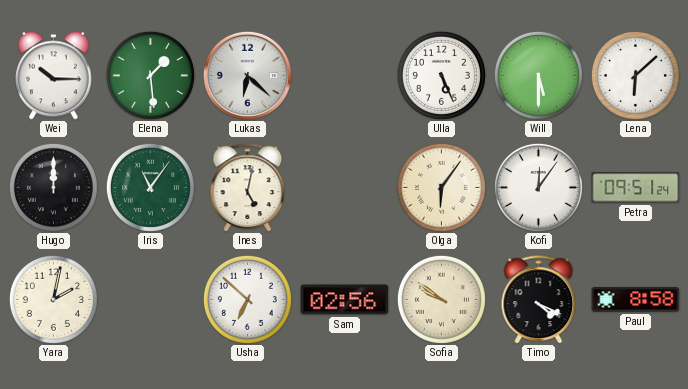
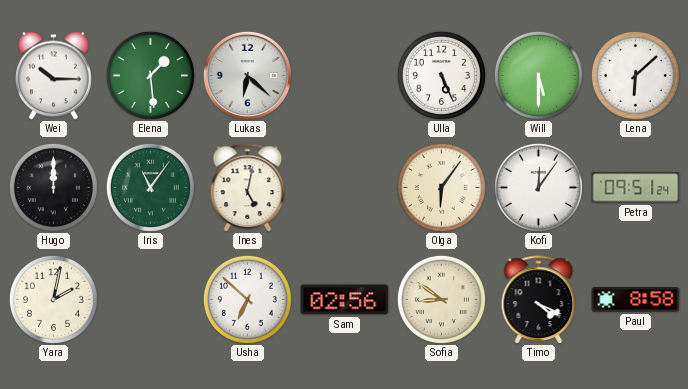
Sofia: 9:51 -> 8:51 (441, 299)
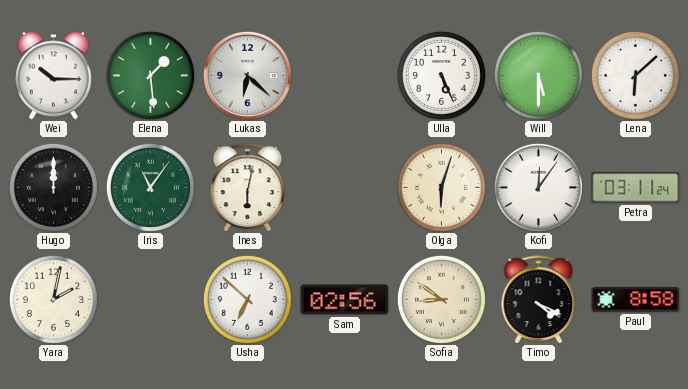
Ines: 5:02 -> 6:02 (248, 188)
Olga: 6:06 -> 6:03 (441, 187)
Petra: 09:51 -> 03:11 (636, 188)
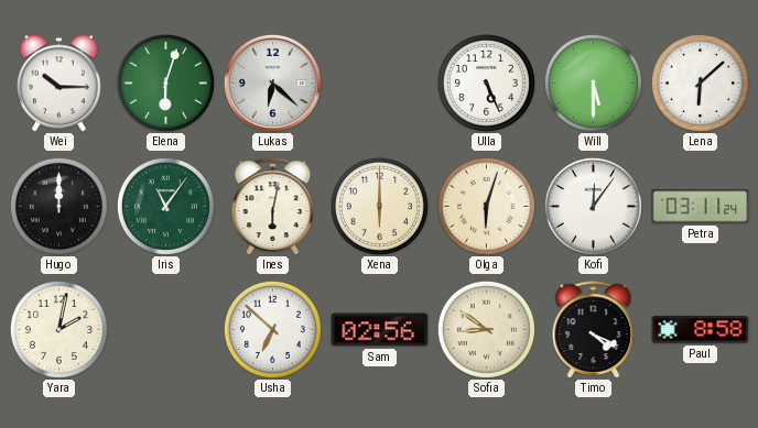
Elena: 1:29 -> 6:03 (165, 83)
Xena: none -> 6:00 (379, 206)
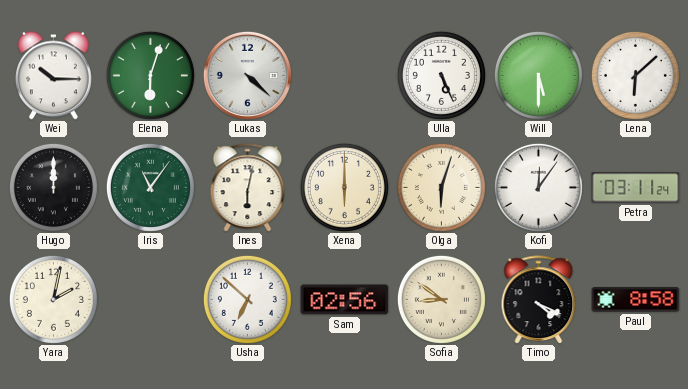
Lukas: 6:22 -> 4:22 (247, 75)
